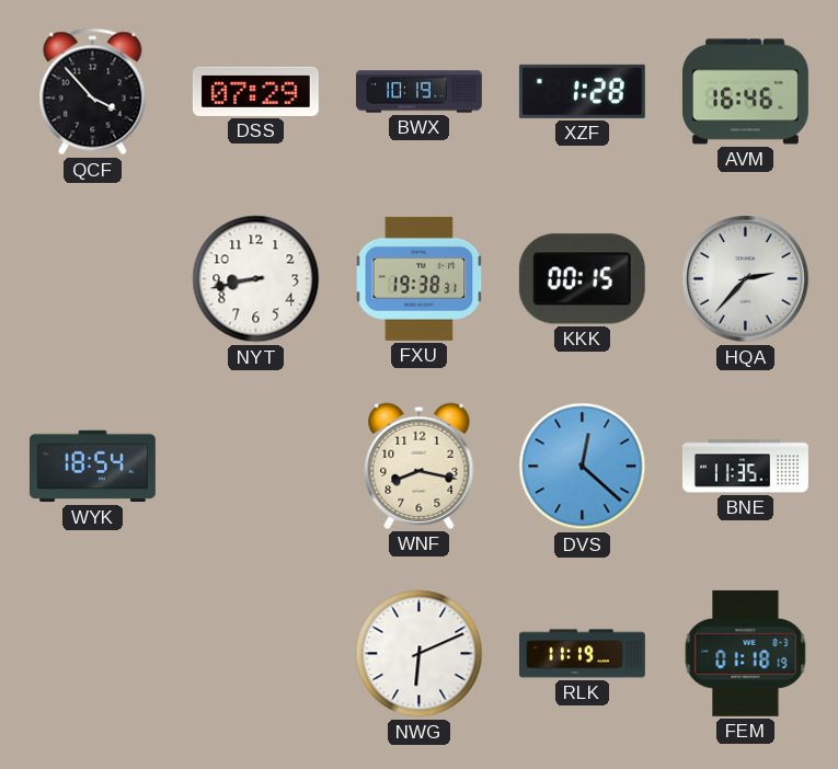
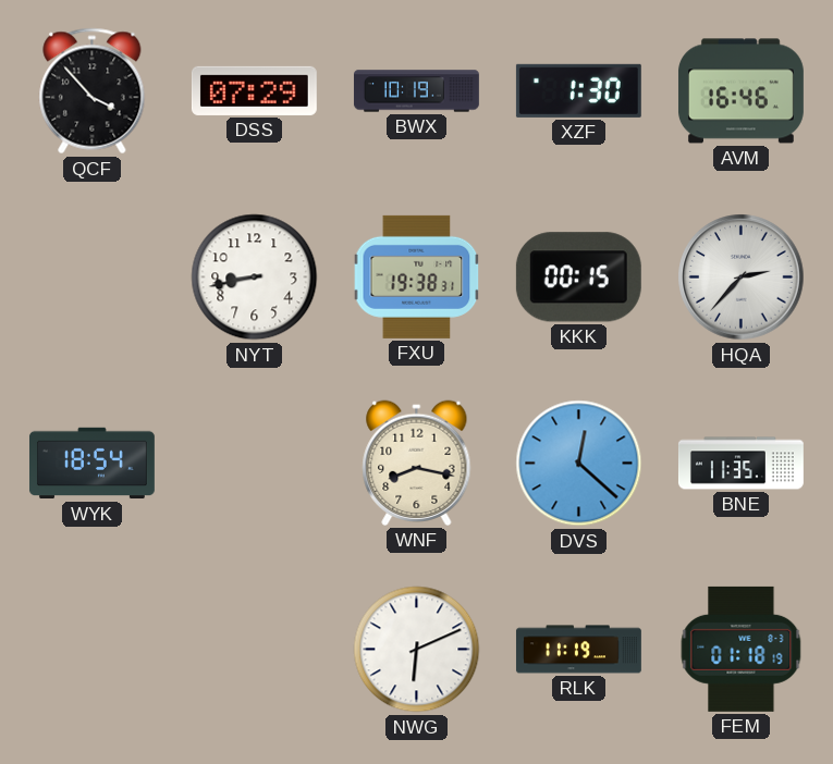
XZF: 1:28 -> 1:30 (578, 90)
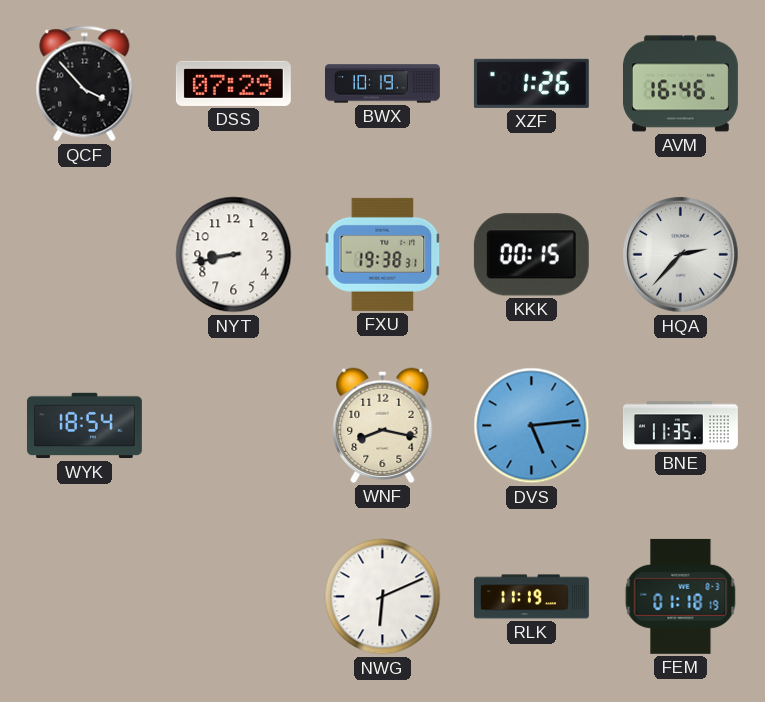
XZF: 1:30 -> 1:26 (531, 83)
DVS: 12:22 -> 5:14 (532, 426)
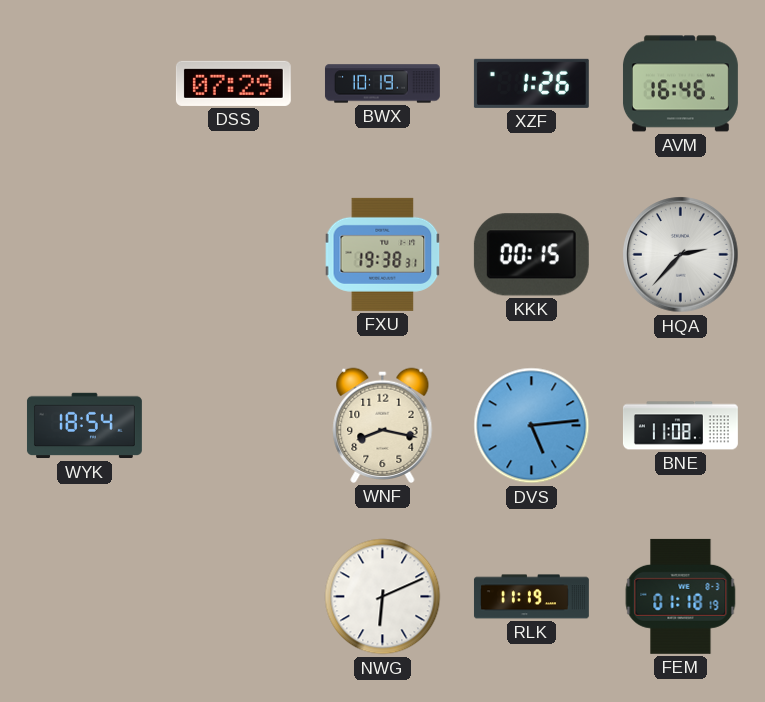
QCF: 3:53 -> none (85, 84)
NYT: 8:43 -> none (234, 255)
BNE: 11:35 -> 11:08 (680, 426)
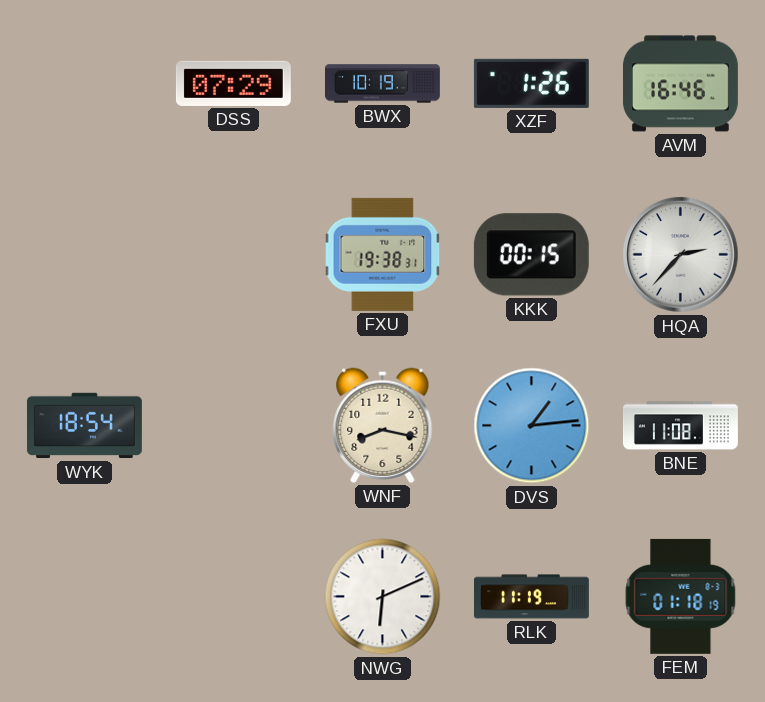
DVS: 5:14 -> 1:14 (532, 426)
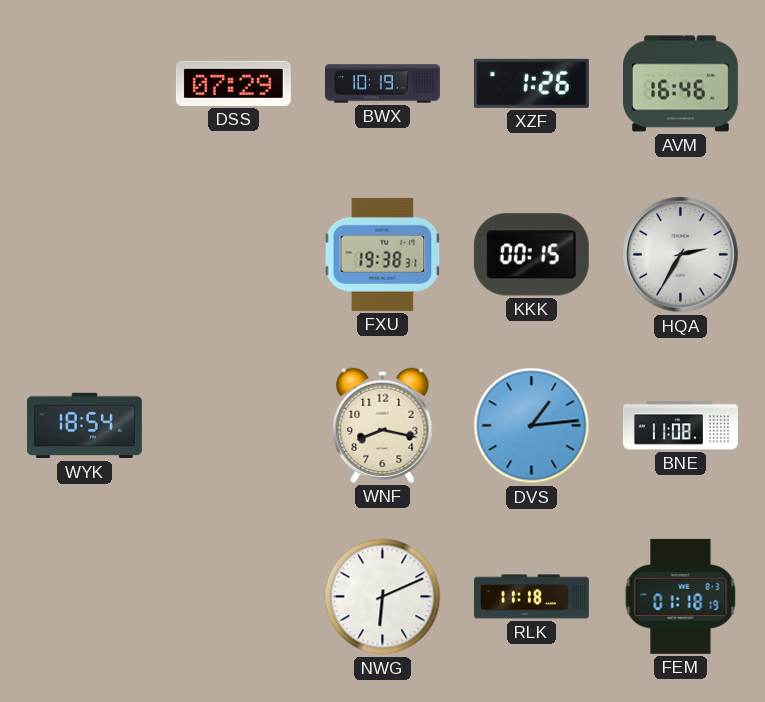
HQA: 2:37 -> 2:35 (681, 255)
RLK: 11:19 -> 11:18 (531, 597)
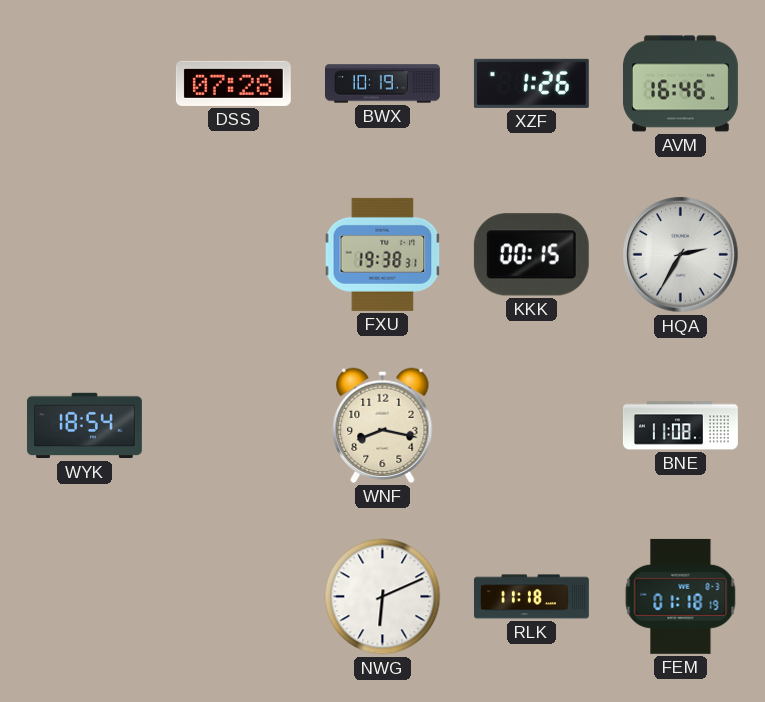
DSS: 07:29 -> 07:28 (233, 83)
DVS: 1:14 -> none (532, 426)
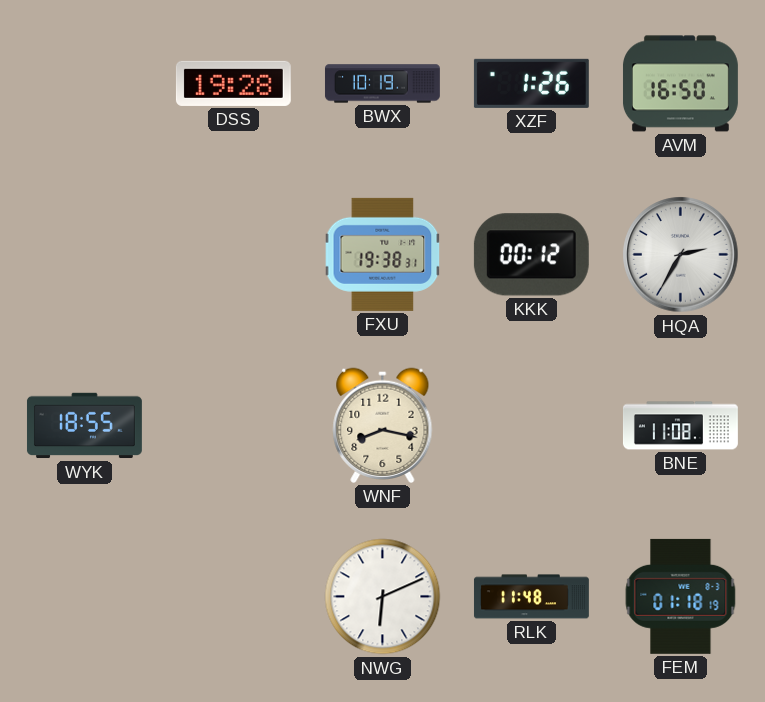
DSS: 07:28 -> 19:28 (233, 83)
AVM: 16:46 -> 16:50 (680, 84)
KKK: 00:15 -> 00:12 (531, 255)
WYK: 18:54 -> 18:55 (84, 426)
RLK: 11:18 -> 11:48 (531, 597)
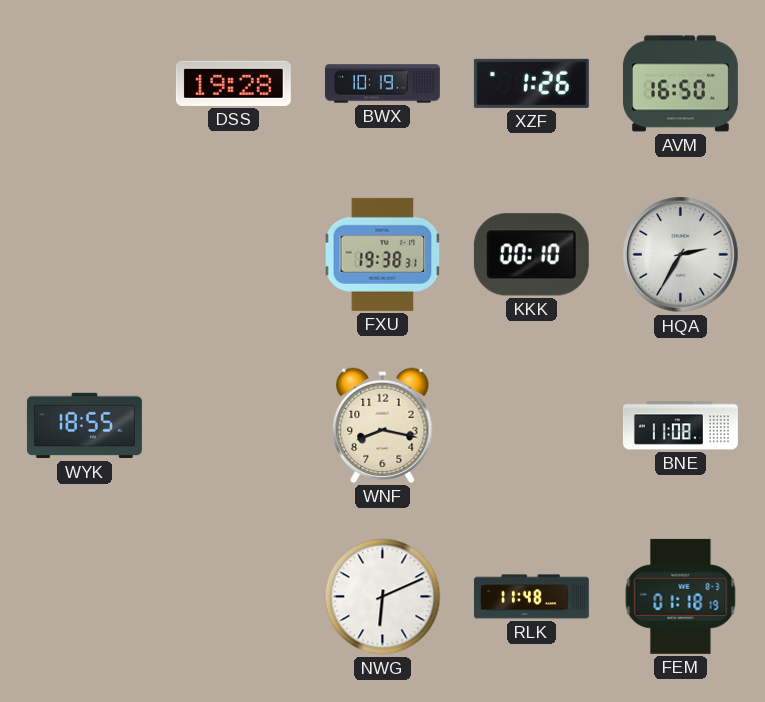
KKK: 00:12 -> 00:10 (531, 255)
